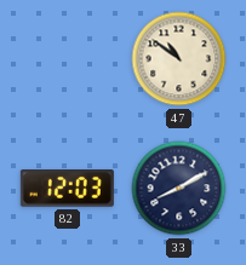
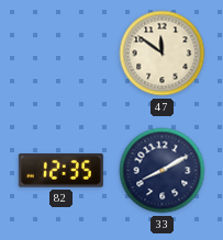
47: 10:51 -> 11:51 (163, 54)
82: 12:03 -> 12:35 (60, 171)
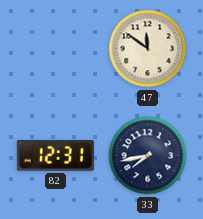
82: 12:35 -> 12:31 (55, 156)
33: 8:10 -> 7:43 (148, 156)
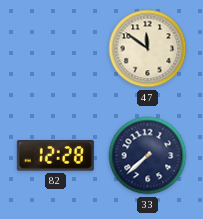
82: 12:31 -> 12:28 (55, 156)
33: 7:43 -> 7:38 (148, 156)
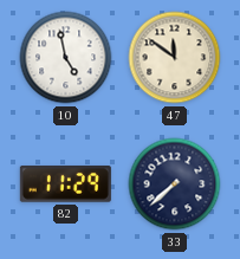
10: none -> 4:58 (66, 58)
82: 12:28 -> 11:29 (65, 184)
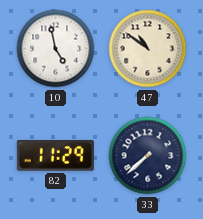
47: 11:51 -> 10:51 (148, 49)
